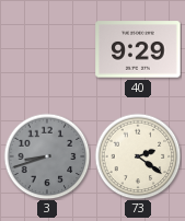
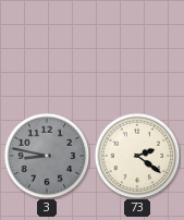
40: 9:29 -> none (138, 49)
3: 8:42 -> 8:47 (47, 156)
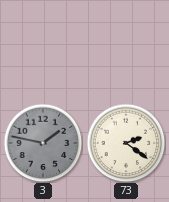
3: 8:47 -> 1:47 (43, 143)
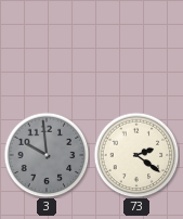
3: 1:47 -> 9:59 (47, 155)
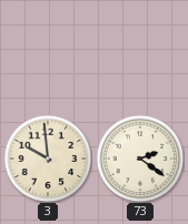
3 dial: grey -> cream (48, 159)
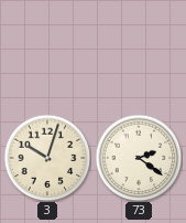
3: 9:59 -> 10:03 (47, 158)
